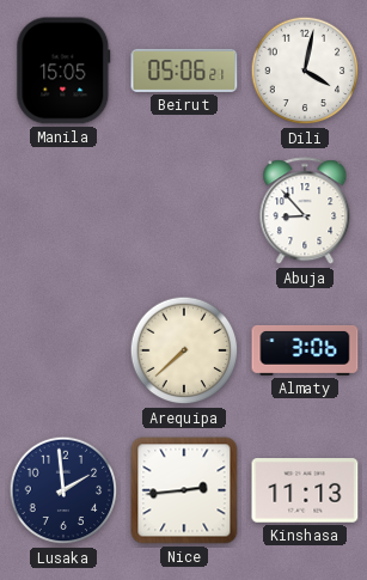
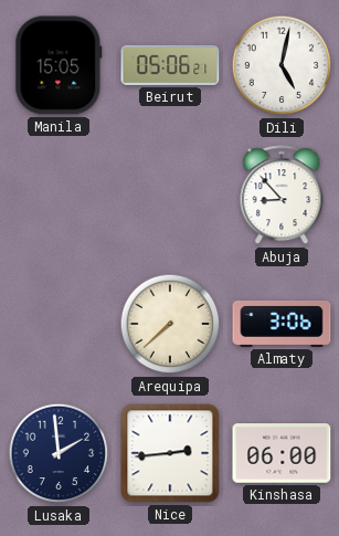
Dili: 4:02 -> 5:02 (282, 65)
Kinshasa: 11:13 -> 06:00 (282, 453)
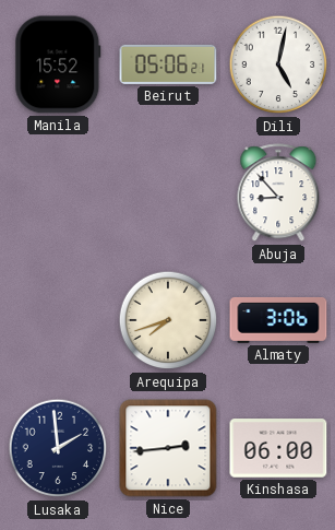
Manila: 15:05 -> 15:52 (58, 64)
Arequipa: 7:38 -> 7:42 (168, 320)
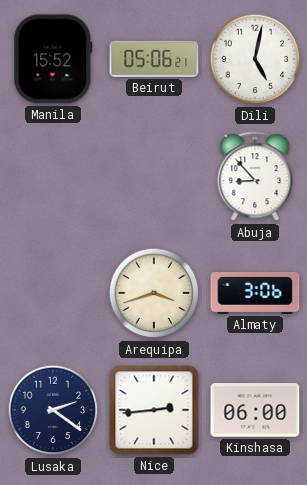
Arequipa: 7:42 -> 3:42 (154, 293)
Lusaka: 1:59 -> 2:21 (53, 410)
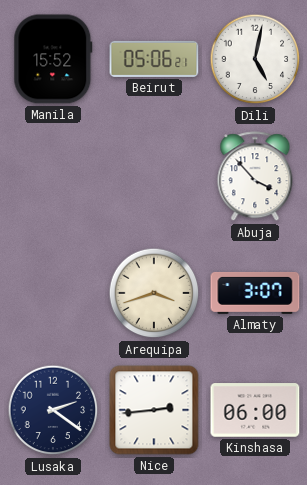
Abuja: 8:53 -> 3:53 (255, 177)
Almaty: 3:06 -> 3:07 (255, 293)
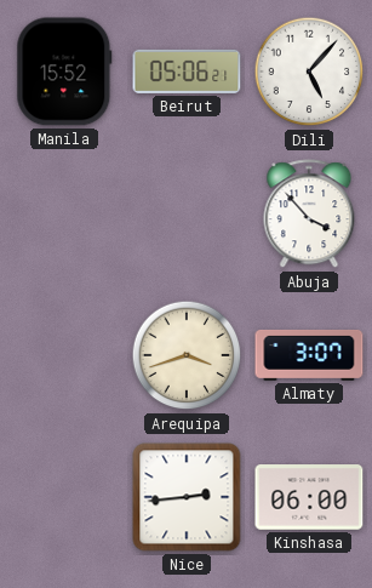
Dili: 5:02 -> 5:07 (309, 72)
Lusaka: 2:21 -> none (53, 410)
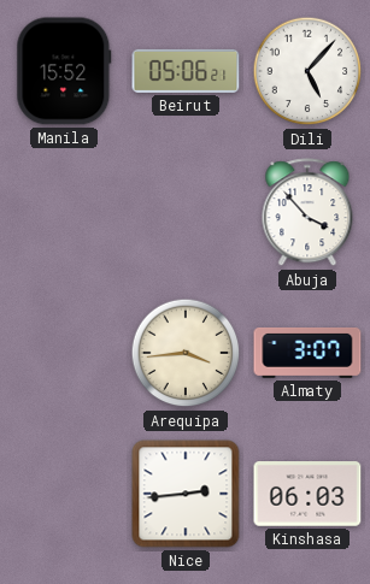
Arequipa: 3:42 -> 3:44 (186, 353)
Kinshasa: 06:00 -> 06:03 (307, 494)
